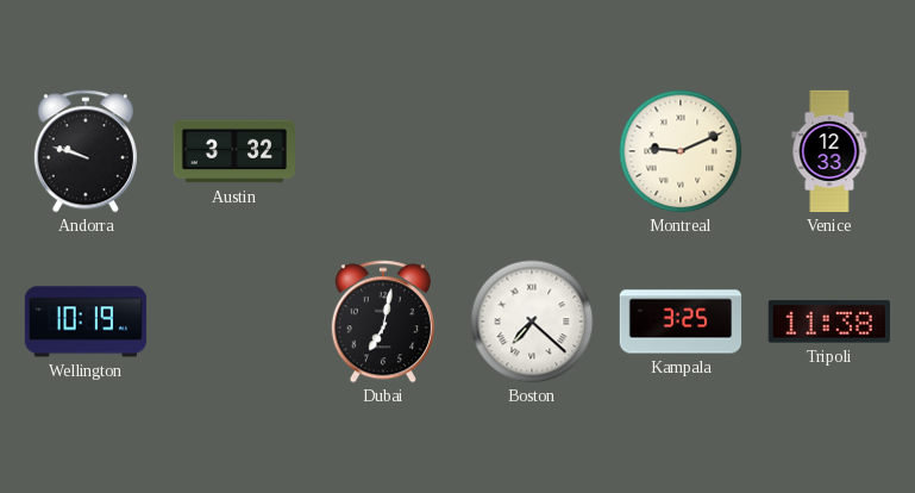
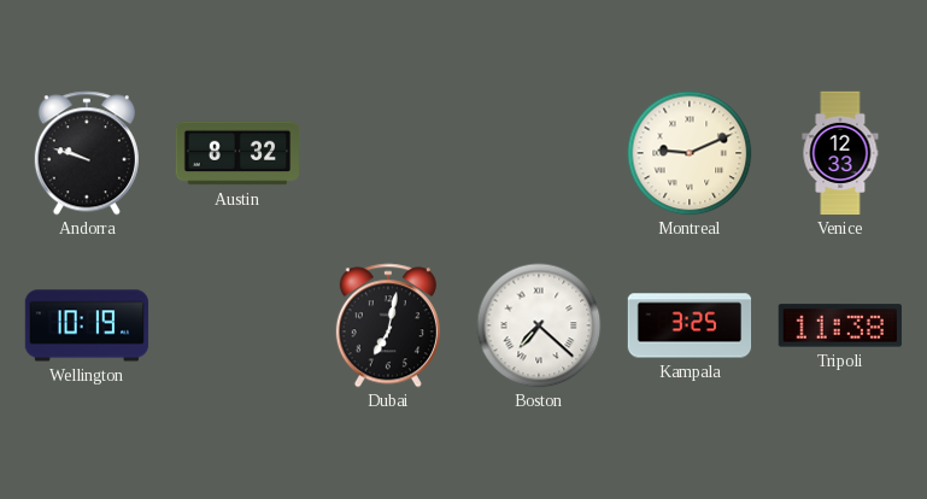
Austin: 3:32 -> 8:32 (237, 153)
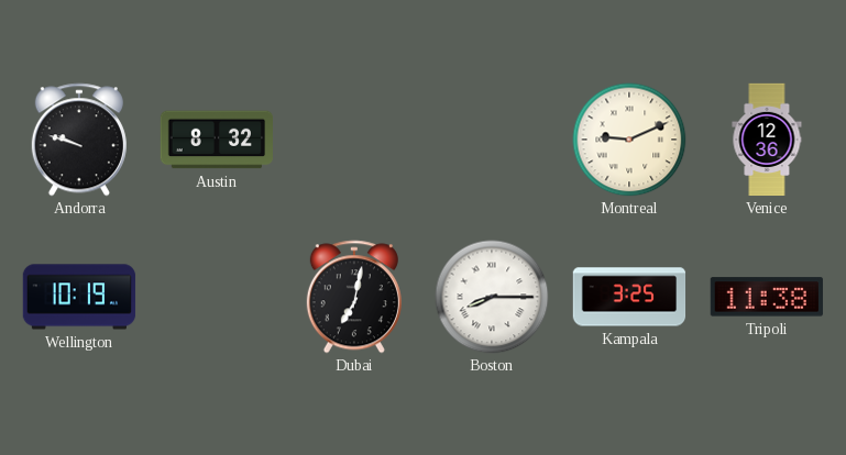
Venice: 12:33 -> 12:36 (767, 140)
Boston: 7:22 -> 8:15 (492, 297)
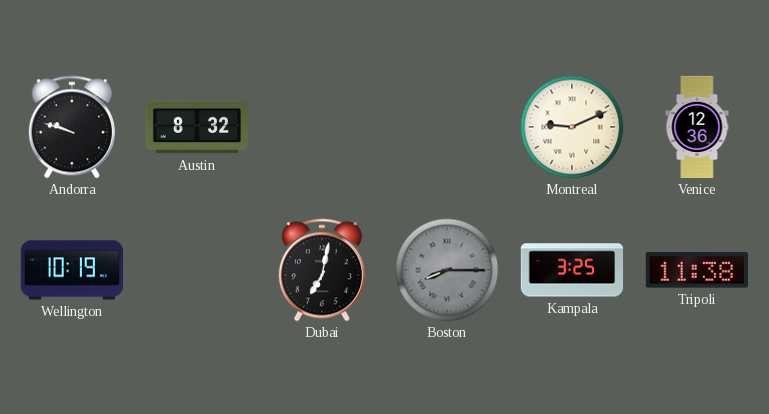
Boston dial: white -> grey (447, 270)
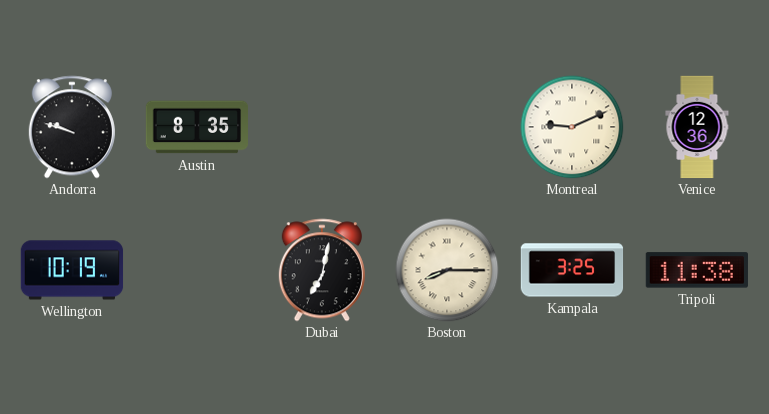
Austin: 8:32 -> 8:35 (197, 127)
Boston dial: grey -> cream (447, 270)
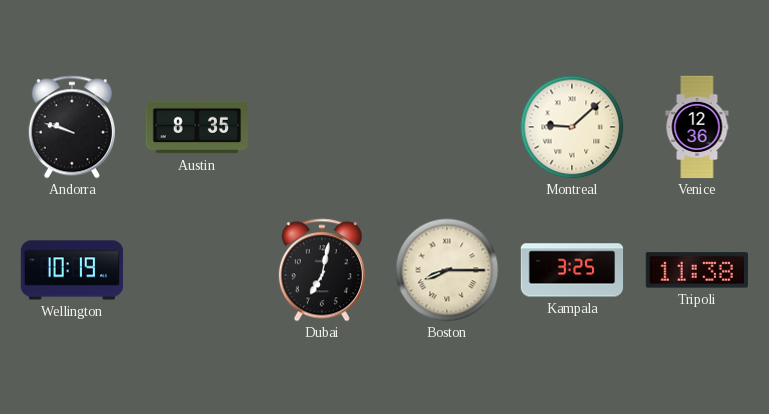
Montreal: 9:11 -> 9:08 (572, 127)
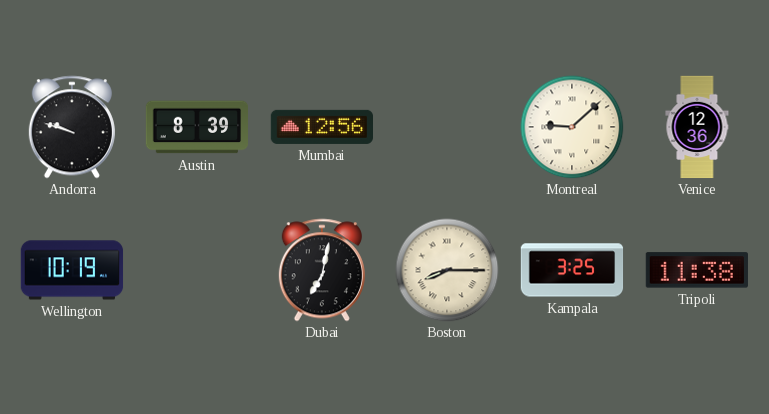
Austin: 8:35 -> 8:39 (197, 127)
Mumbai: none -> 12:56 (321, 127)
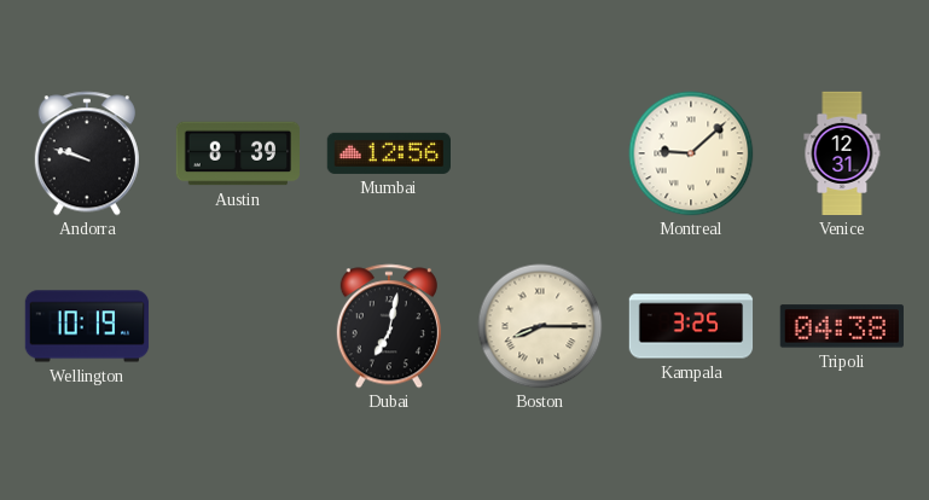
Venice: 12:36 -> 12:31 (842, 153)
Tripoli: 11:38 -> 04:38 (842, 326)
